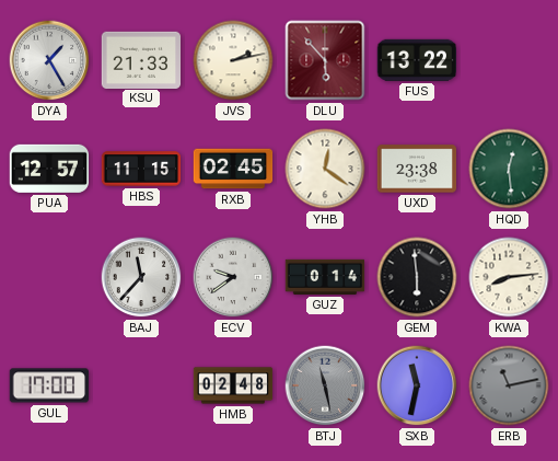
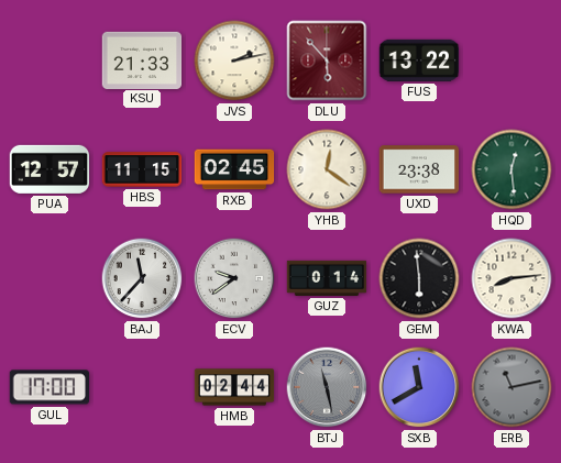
DYA: 1:25 -> none (49, 60)
HMB: 02:48 -> 02:44 (234, 387)
SXB: 11:32 -> 11:40 (419, 387)
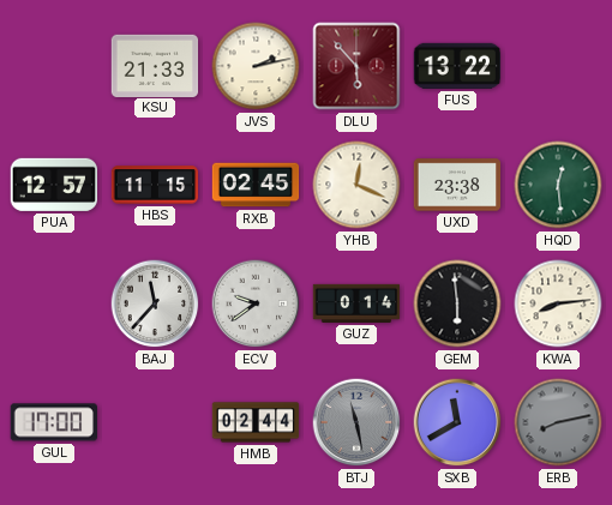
YHB: 12:21 -> 12:19 (356, 185)
ERB: 11:13 -> 8:13 (558, 422)
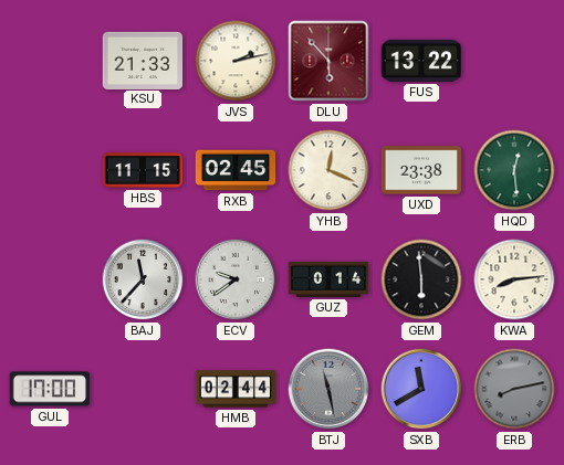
PUA: 12:57 -> none (54, 185)
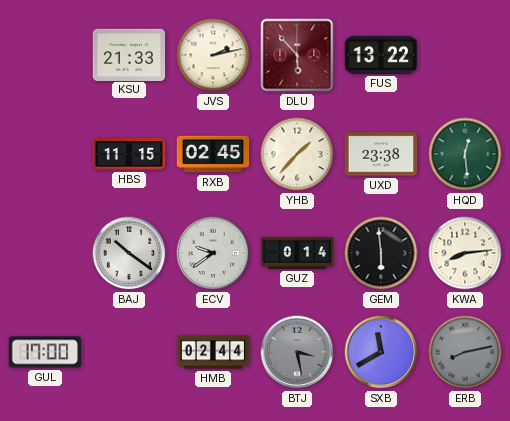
YHB: 12:19 -> 1:37 (297, 154)
BAJ: 11:37 -> 10:21 (129, 253)
BTJ: 11:28 -> 3:28 (297, 352)
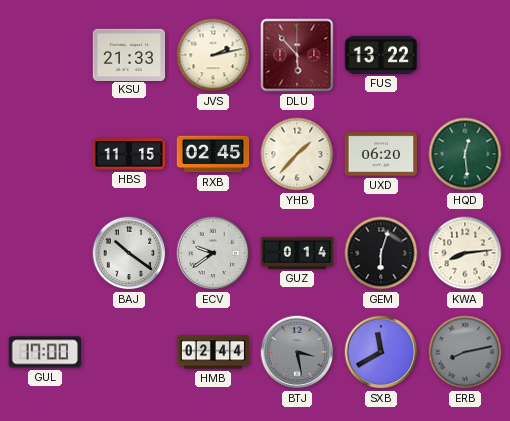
UXD: 23:38 -> 06:20 (381, 154)
GEM: 5:59 -> 6:03 (381, 253)
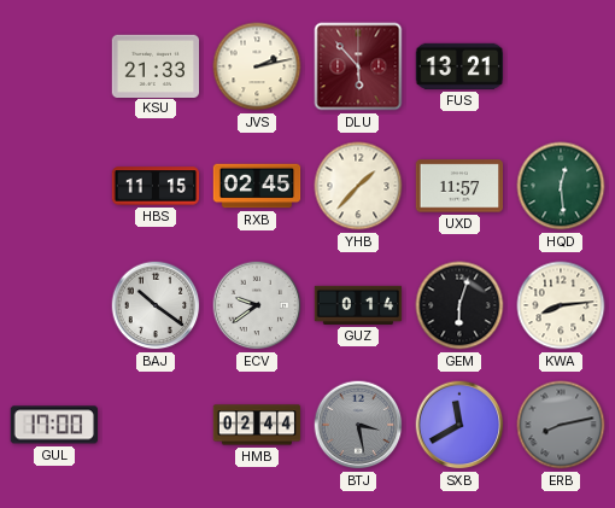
FUS: 13:22 -> 13:21 (458, 66)
UXD: 06:20 -> 11:57 (459, 186)
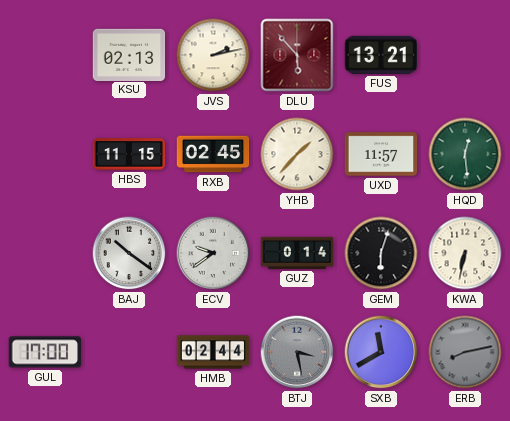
KSU: 21:33 -> 02:13 (129, 54)
KWA: 8:14 -> 6:32 (465, 253)
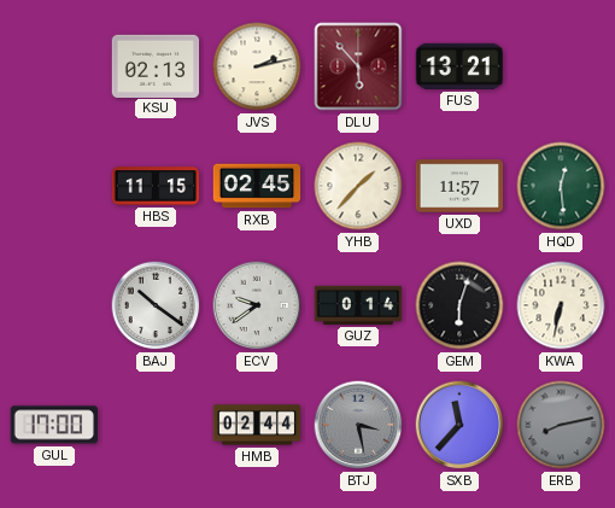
SXB: 11:40 -> 11:37 (459, 425)
